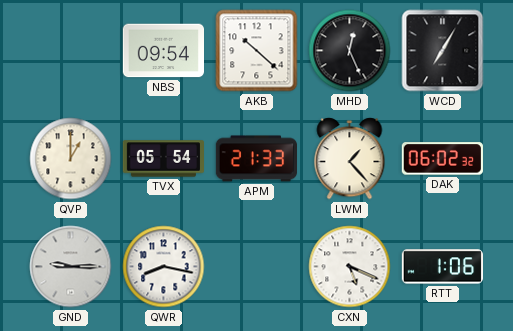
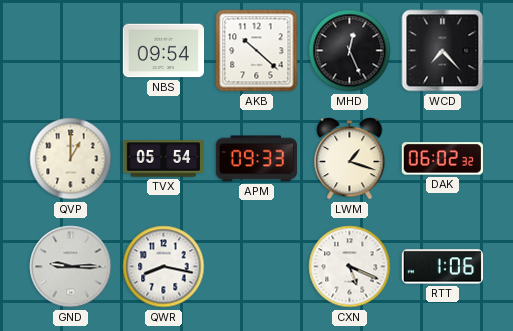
WCD: 7:05 -> 7:23 (443, 51)
APM: 21:33 -> 09:33 (256, 159)
LWM: 1:23 -> 1:18 (350, 159)
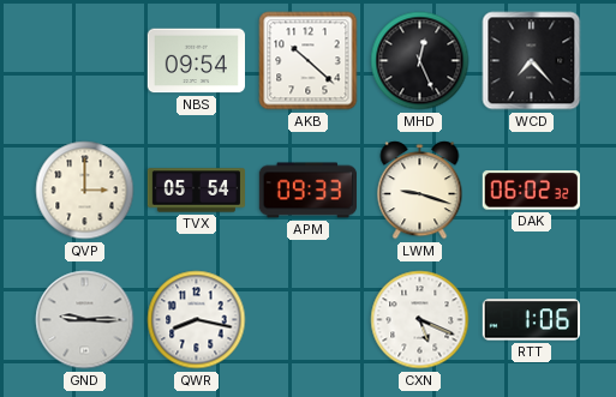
QVP: 1:00 -> 3:00 (85, 191)
LWM: 1:18 -> 9:18 (420, 191)
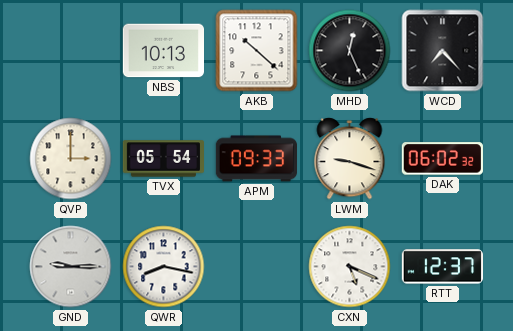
NBS: 09:54 -> 10:13 (163, 51)
RTT: 1:06 -> 12:37 (442, 267)
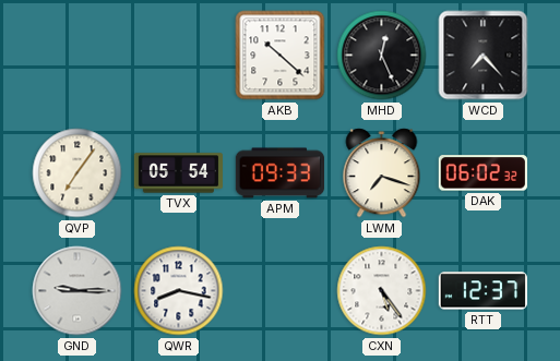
NBS: 10:13 -> none (163, 51)
QVP: 3:00 -> 7:06 (78, 173)
LWM: 9:18 -> 7:18 (382, 173)
CXN: 5:19 -> 5:24 (382, 291)
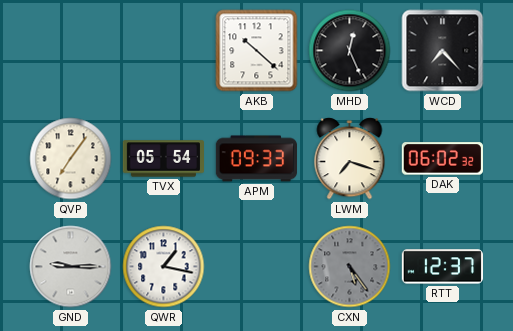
QWR: 8:17 -> 1:17 (164, 267)
CXN dial: white -> grey (350, 267)
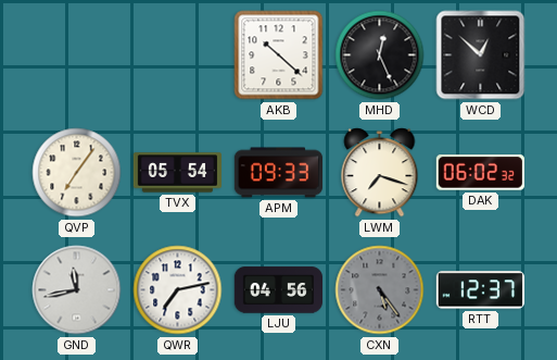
WCD: 7:23 -> 12:52 (481, 55)
GND: 9:15 -> 11:43 (77, 290)
QWR: 1:17 -> 7:13 (178, 290)
LJU: none -> 04:56 (278, 290)
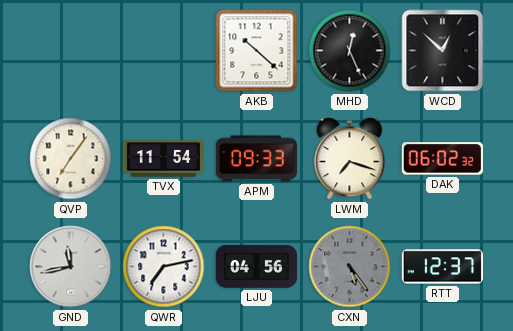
TVX: 05:54 -> 11:54 (163, 159)
